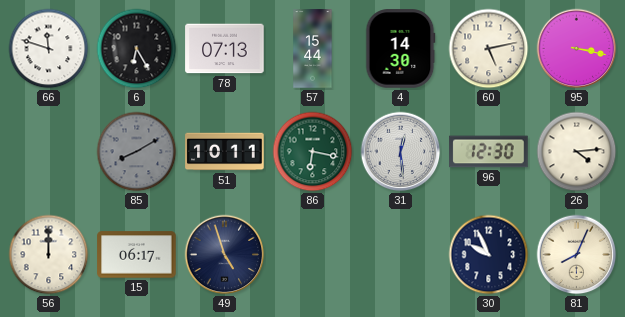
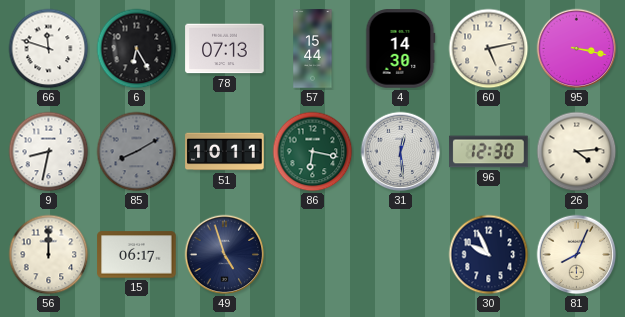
9: none -> 8:32 (49, 152)
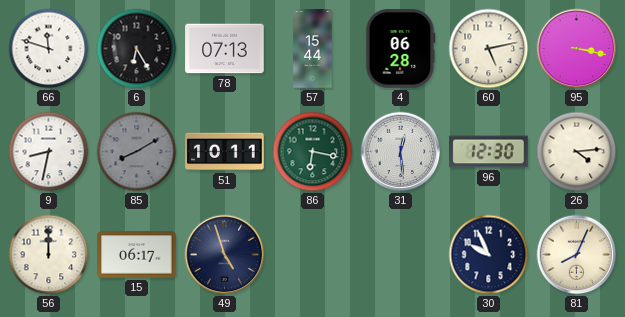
4: 14:30 -> 06:28 (400, 49)
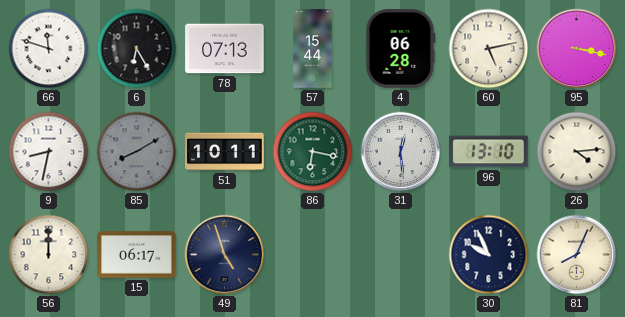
96: 12:30 -> 13:10 (489, 152)
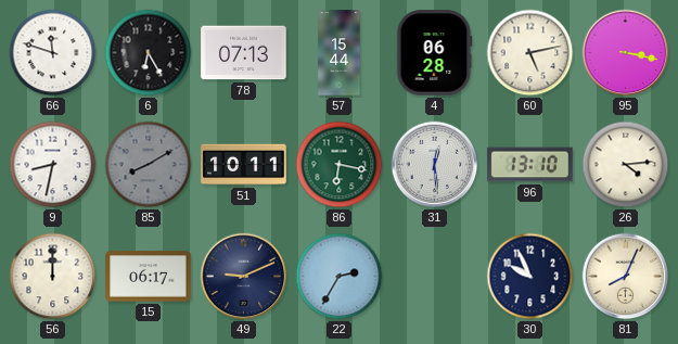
49: 4:57 -> 9:11 (244, 277)
22: none -> 2:35 (340, 277)
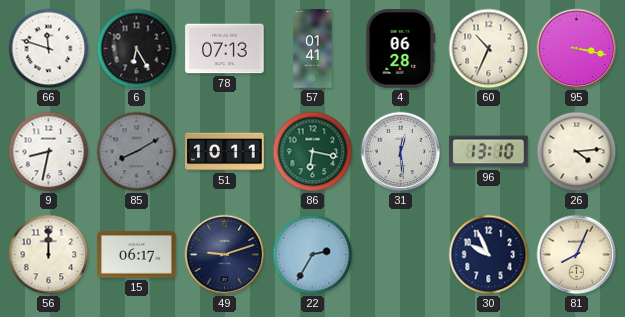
57: 15:44 -> 01:41 (313, 49)
60: 5:13 -> 10:34 (489, 49)
49: 9:11 -> 9:12 (225, 255)
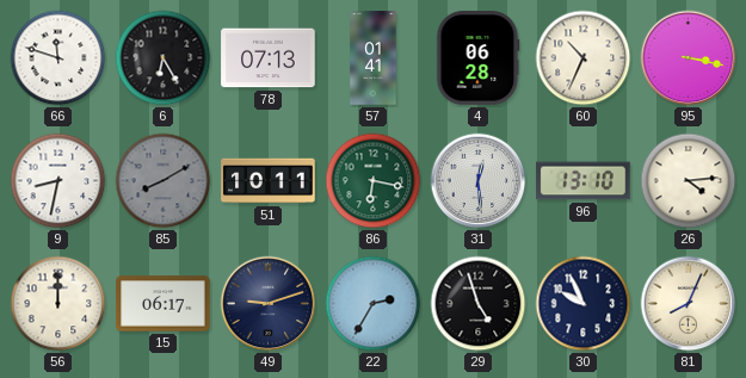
29: none -> 4:57 (479, 304)
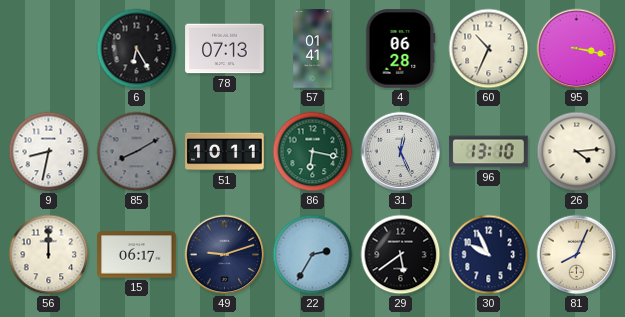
66: 11:48 -> none (58, 58)
31: 12:29 -> 12:26 (401, 152)
29: 4:57 -> 5:39 (401, 255)
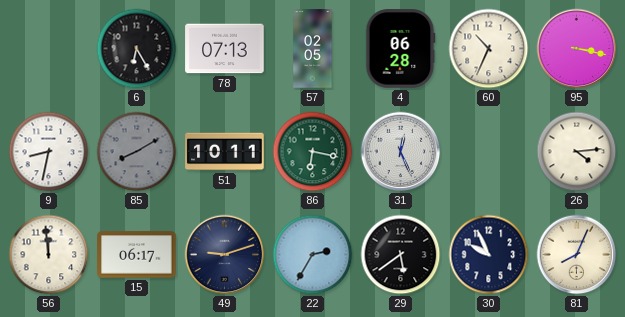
57: 01:41 -> 02:05 (313, 49)
96: 13:10 -> none (489, 152)
56: 12:00 -> 11:59 (49, 255)
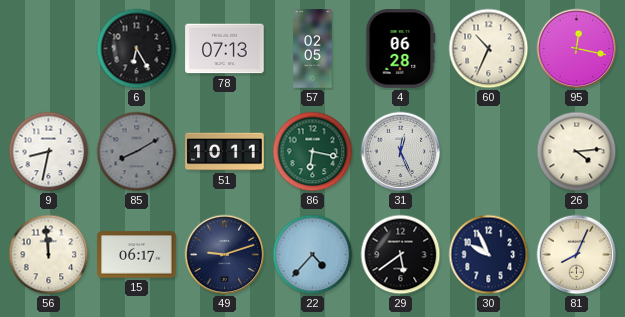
95: 3:17 -> 12:17 (577, 49)
22: 2:35 -> 4:37 (313, 255)
